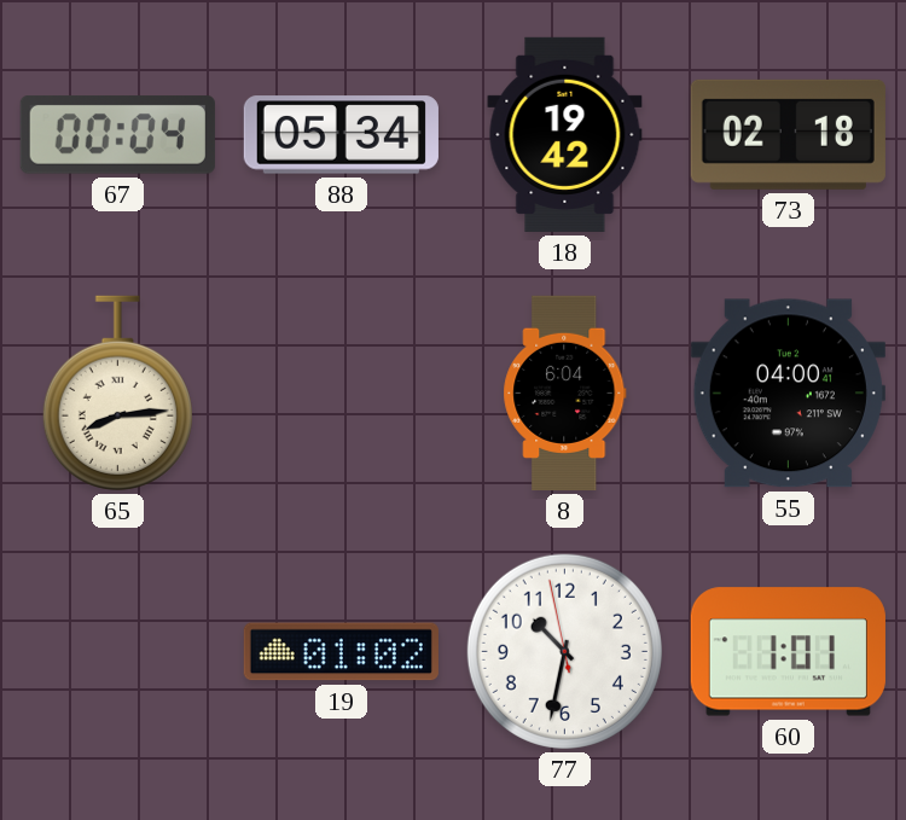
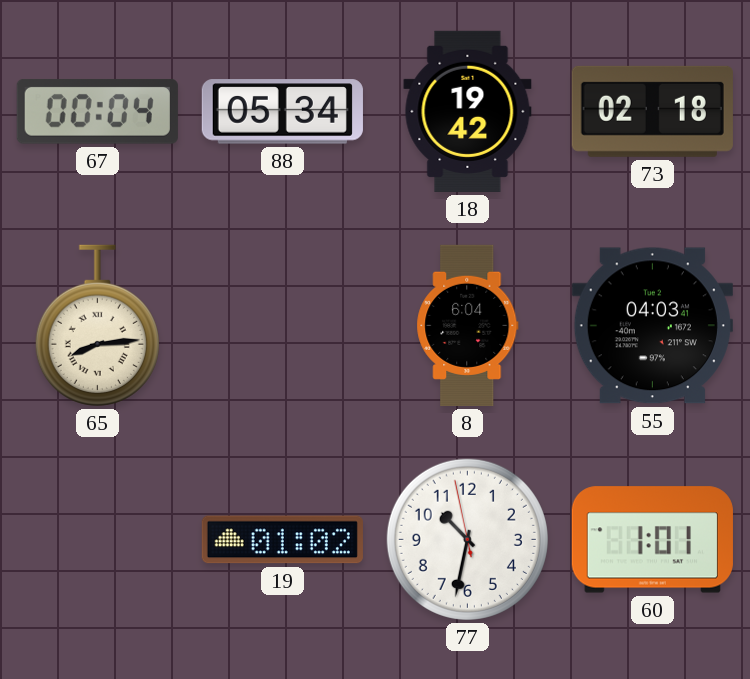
55: 04:00 -> 04:03 (652, 326)
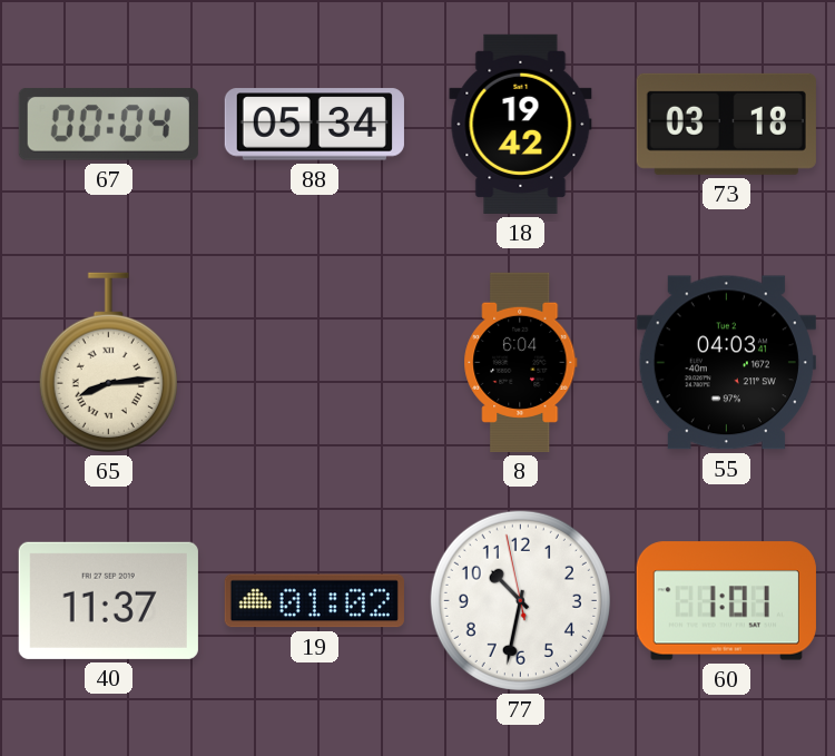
73: 02:18 -> 03:18 (726, 124)
40: none -> 11:37 (108, 600)
